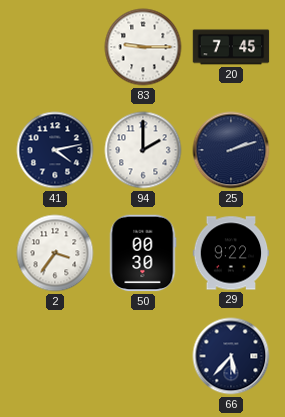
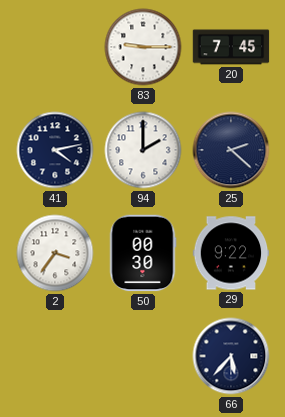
25: 2:12 -> 2:22 (231, 150)
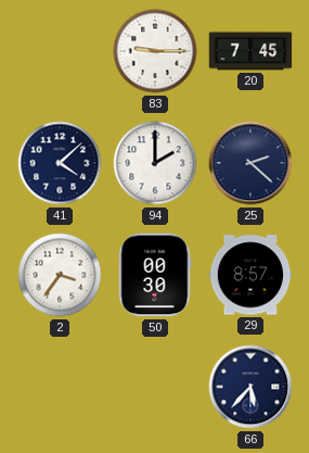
41: 4:13 -> 4:08 (60, 163)
29: 9:22 -> 8:57 (250, 275)
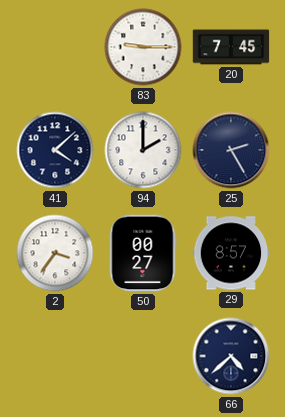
25: 2:22 -> 2:25 (231, 150)
50: 00:30 -> 00:27 (143, 253)
66: 5:37 -> 4:38 (231, 356)
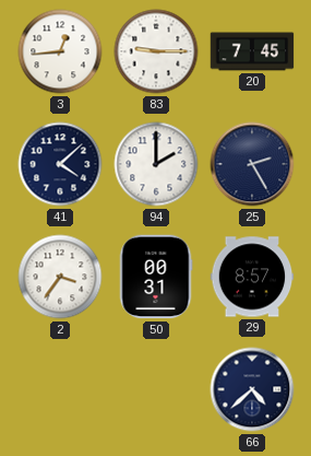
3: none -> 12:44 (60, 51)
50: 00:27 -> 00:31 (156, 277)
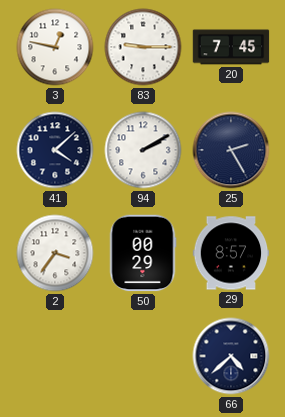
3: 12:44 -> 12:47 (55, 47)
94: 2:00 -> 2:10 (143, 150)
50: 00:31 -> 00:29 (143, 253)
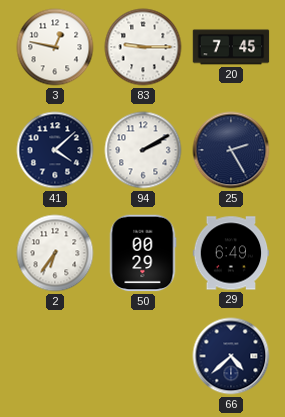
2: 3:36 -> 6:36 (55, 253)
29: 8:57 -> 6:49 (231, 253)
